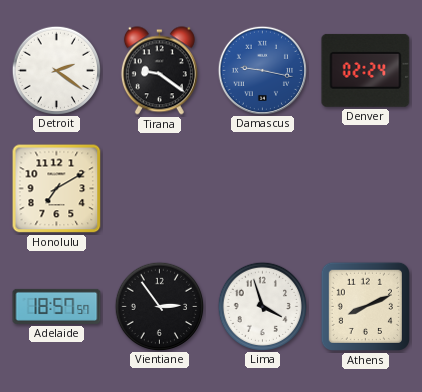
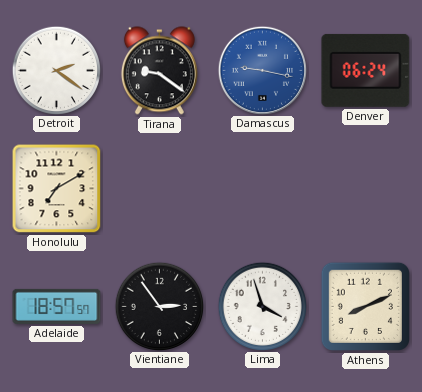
Denver: 02:24 -> 06:24 (366, 70)
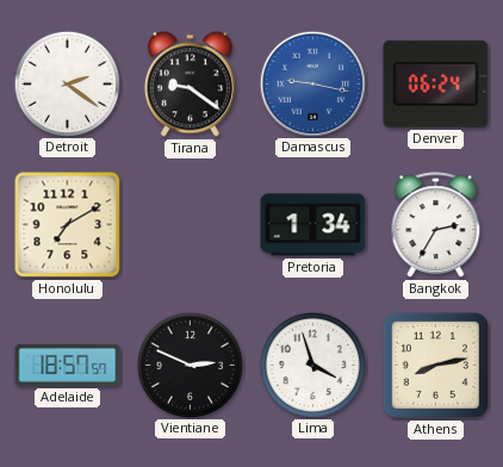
Pretoria: none -> 1:34 (313, 225)
Bangkok: none -> 2:35 (436, 225)
Vientiane: 2:54 -> 2:49 (190, 365)
Athens: 8:11 -> 8:13 (435, 365)
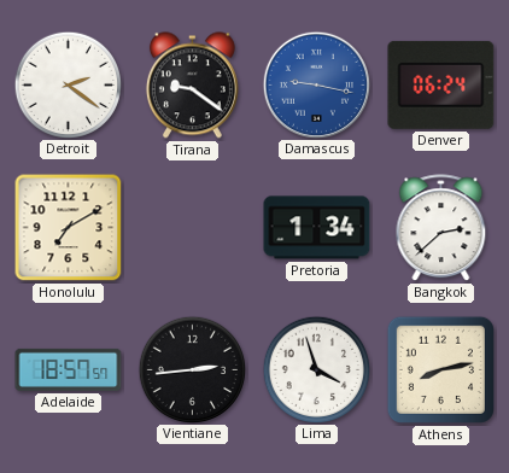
Bangkok: 2:35 -> 2:38 (441, 228)
Vientiane: 2:49 -> 2:44 (192, 369)
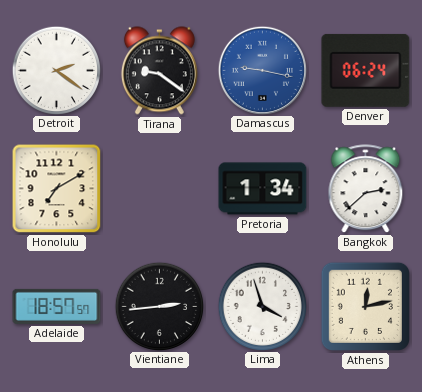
Athens: 8:13 -> 12:13 (365, 306)
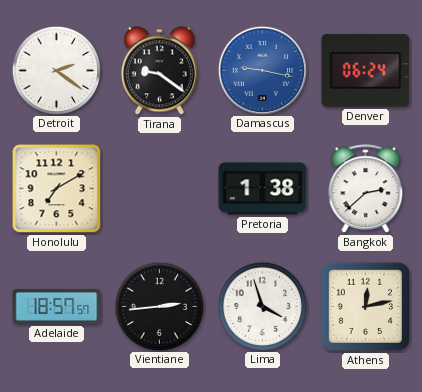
Pretoria: 1:34 -> 1:38 (263, 189)
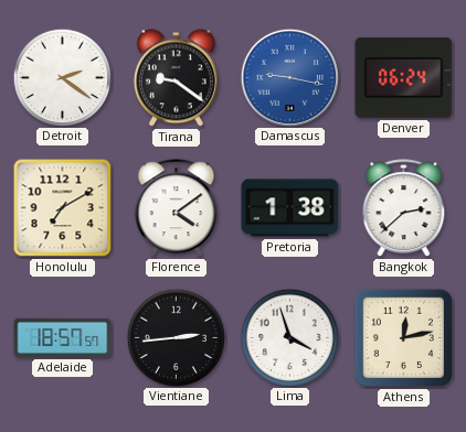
Florence: none -> 4:09 (177, 208)
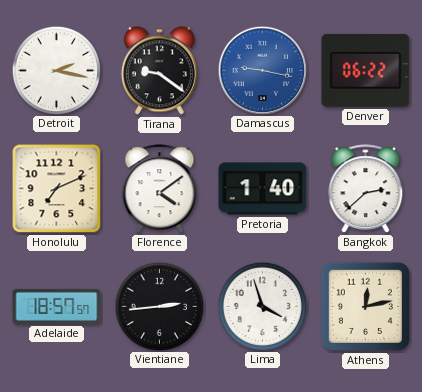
Detroit: 2:21 -> 2:17 (56, 70)
Denver: 06:24 -> 06:22 (366, 70)
Honolulu: 7:10 -> 7:11 (57, 189)
Pretoria: 1:38 -> 1:40 (263, 189)
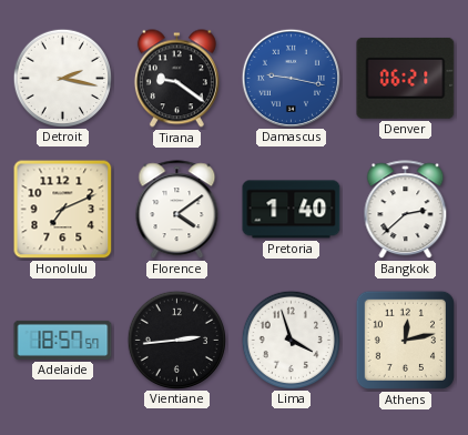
Denver: 06:22 -> 06:21 (406, 78)
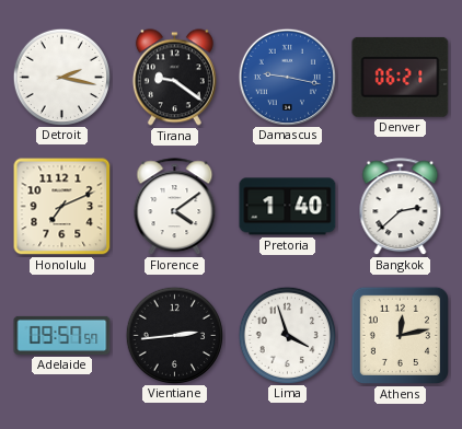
Adelaide: 18:57 -> 09:57 (62, 335)
